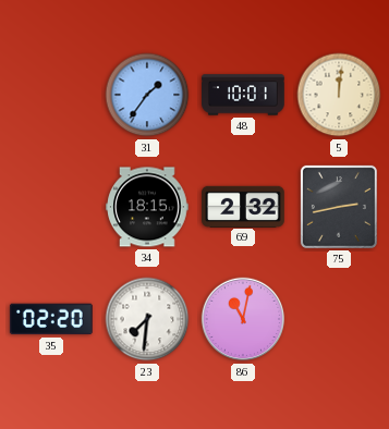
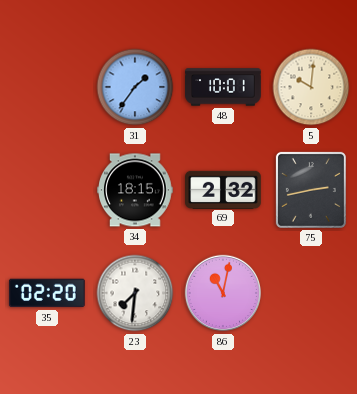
5: 12:01 -> 10:01 (311, 87)
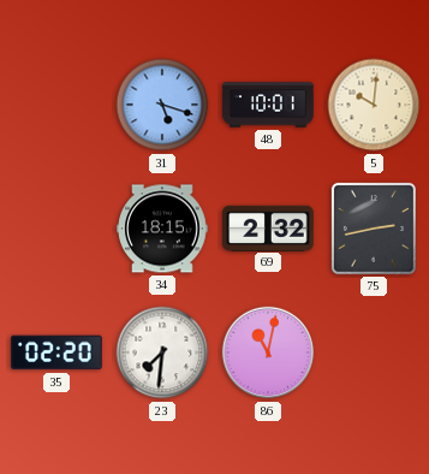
31: 1:36 -> 5:18 (162, 105)
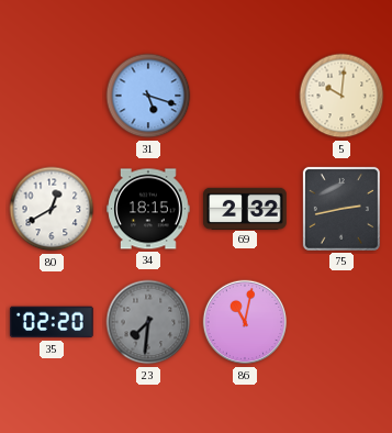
48: 10:01 -> none (268, 105)
80: none -> 12:40 (52, 209)
23 dial: white -> grey (148, 322)
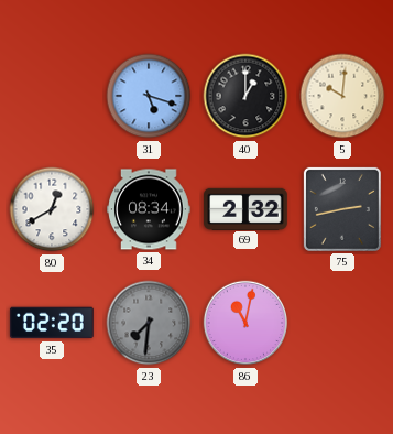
40: none -> 1:00 (245, 96)
34: 18:15 -> 08:34 (149, 209)
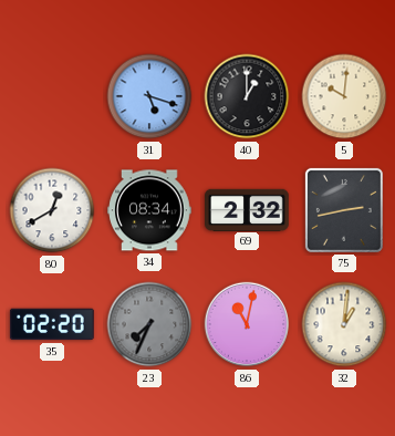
23: 7:31 -> 7:34 (149, 324)
32: none -> 1:01 (344, 324)
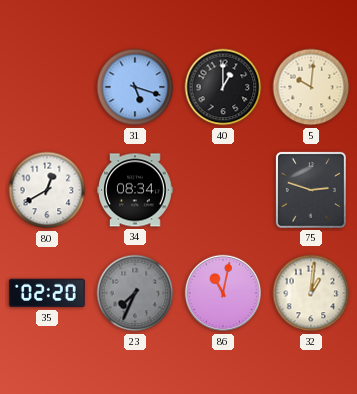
69: 2:32 -> none (247, 209)
75: 2:43 -> 2:48 (311, 190)
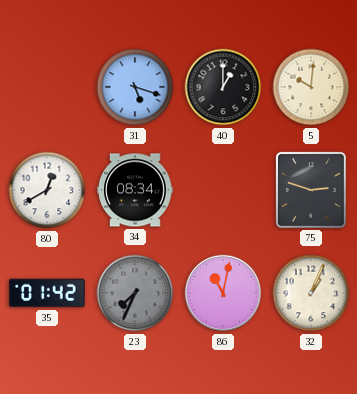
35: 02:20 -> 01:42 (47, 293)
32: 1:01 -> 1:04 (311, 293)
